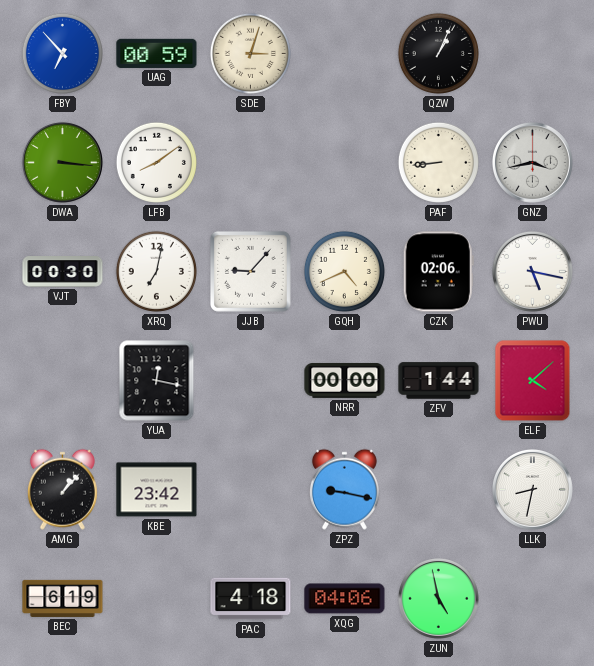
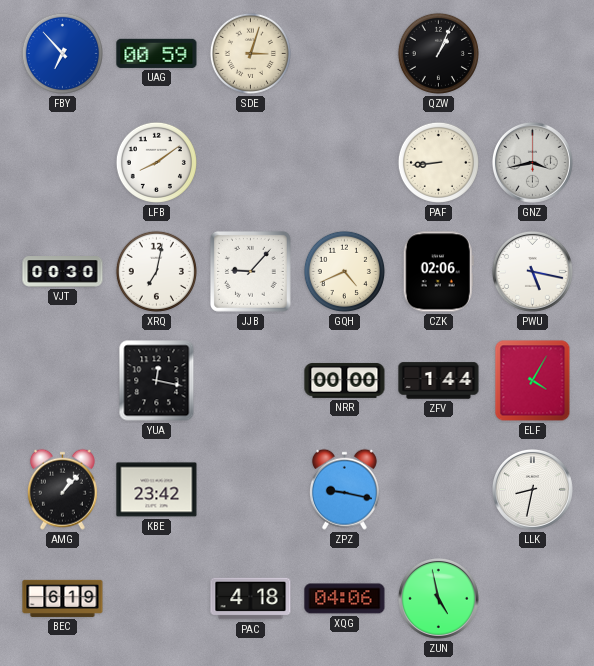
DWA: 3:16 -> none (62, 162)
ELF: 4:08 -> 4:05 (533, 381)
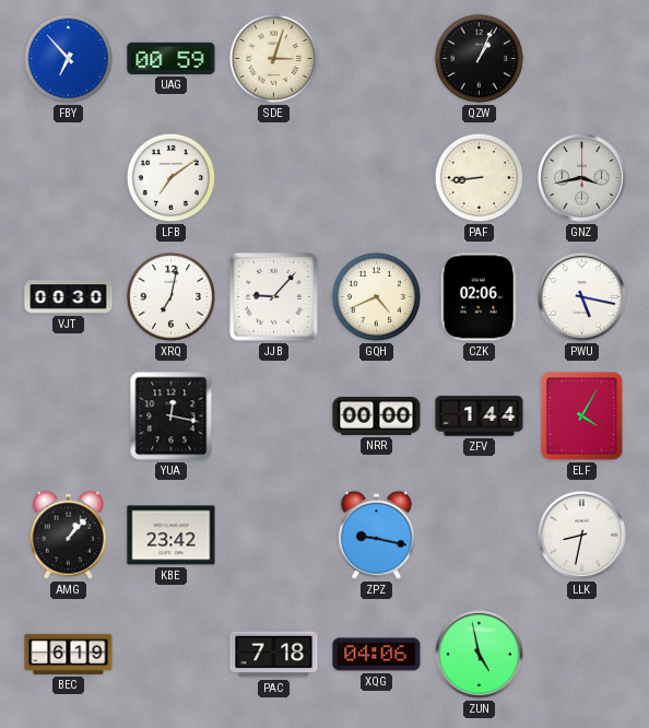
LFB: 8:09 -> 7:09 (170, 177)
PAC: 4:18 -> 7:18 (274, 655)
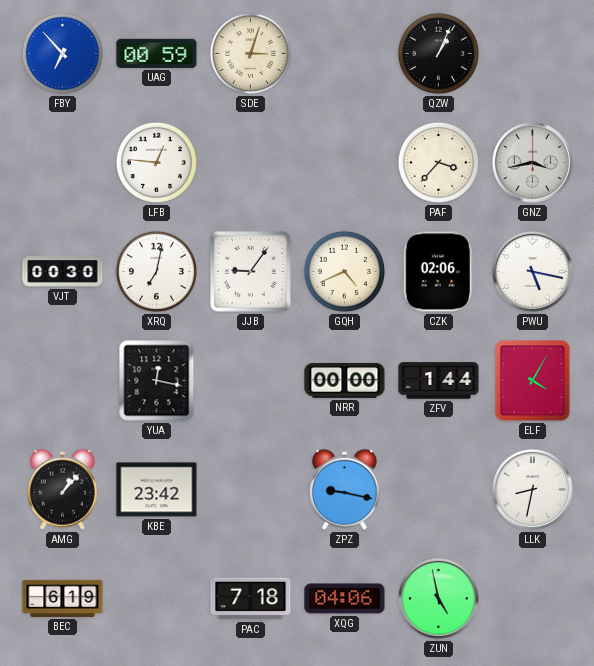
LFB: 7:09 -> 12:46 (156, 162)
PAF: 8:44 -> 3:37 (438, 162)
JJB: 9:07 -> 9:06 (250, 271)
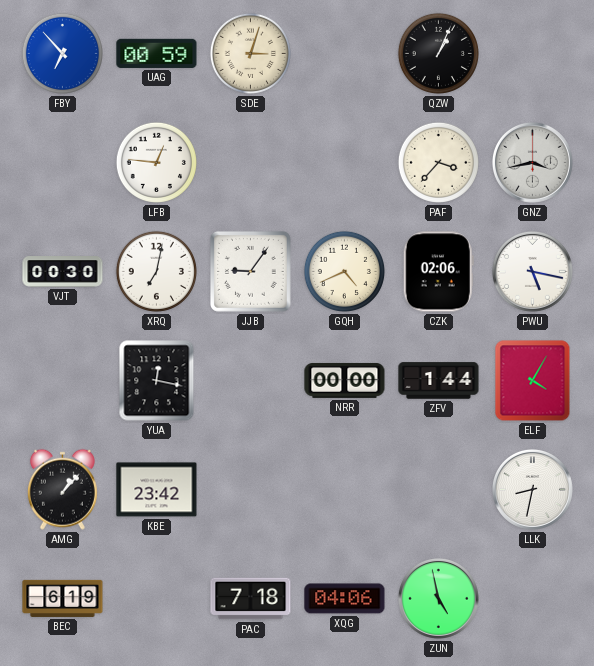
ZPZ: 9:17 -> none (344, 489)
